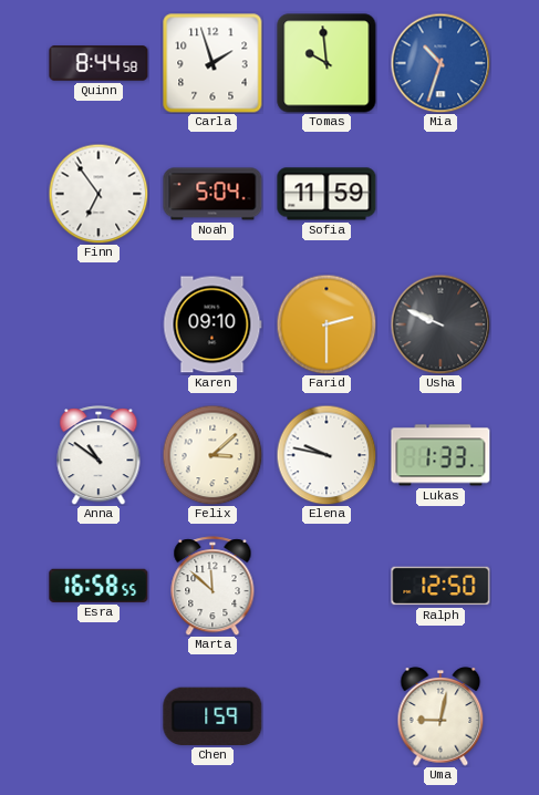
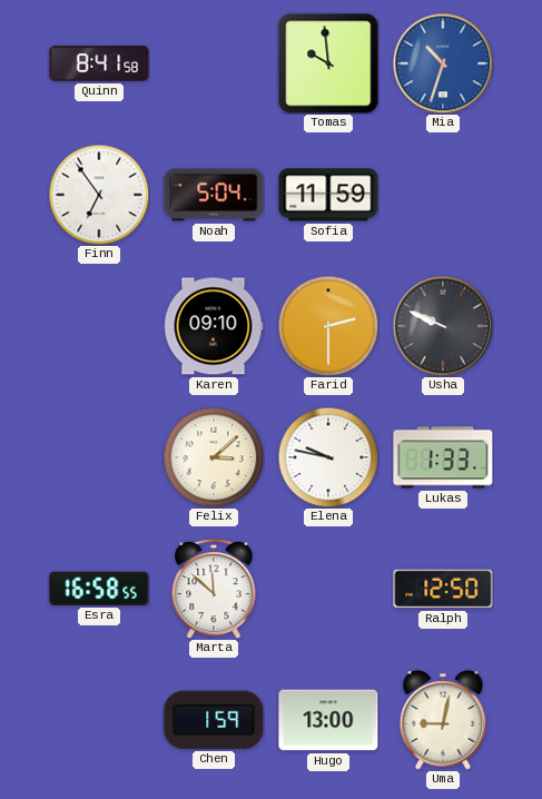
Quinn: 8:44 -> 8:41 (99, 63)
Carla: 1:57 -> none (213, 63)
Anna: 10:51 -> none (99, 455)
Hugo: none -> 13:00 (328, 720)
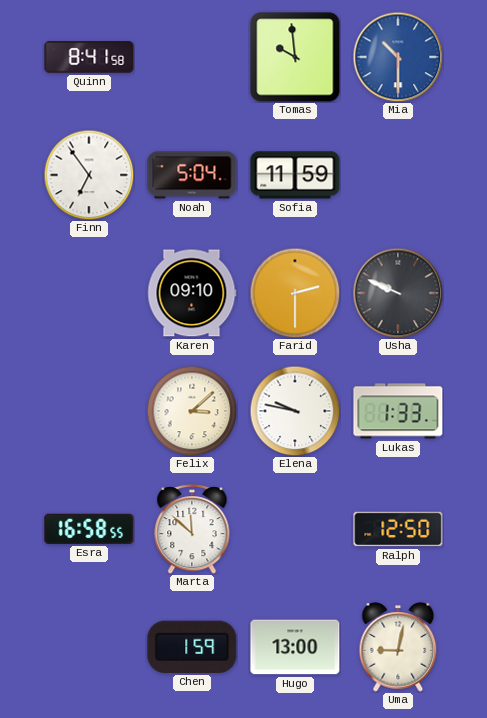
Mia: 10:33 -> 10:30 (398, 57)
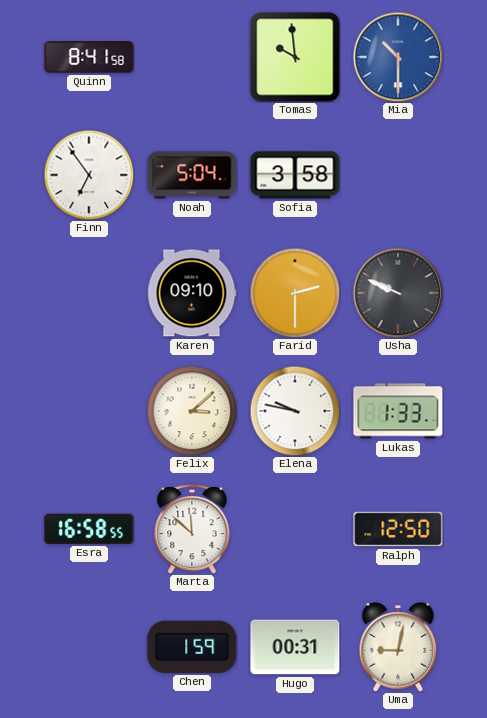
Sofia: 11:59 -> 3:58 (295, 175)
Hugo: 13:00 -> 00:31 (295, 647)
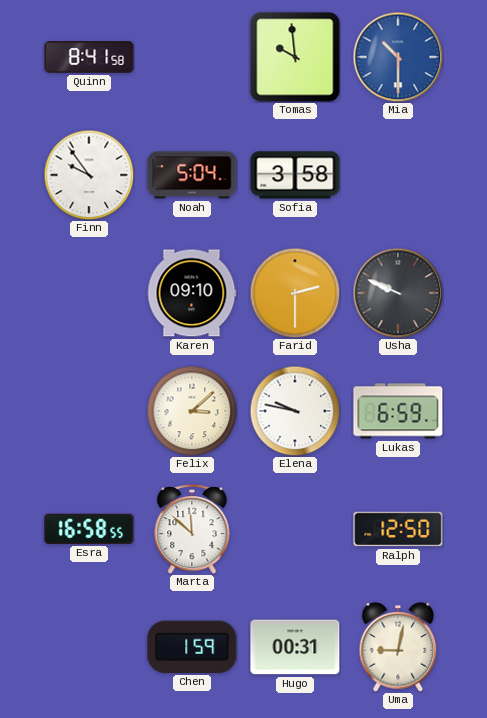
Finn: 6:54 -> 9:54 (89, 175)
Lukas: 1:33 -> 6:59 (398, 411)
